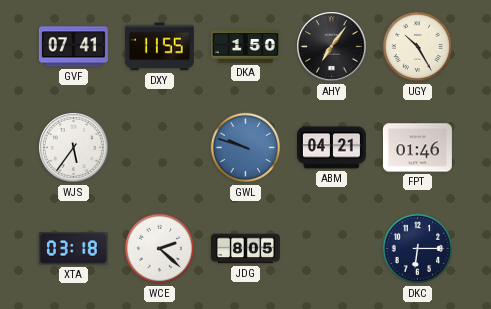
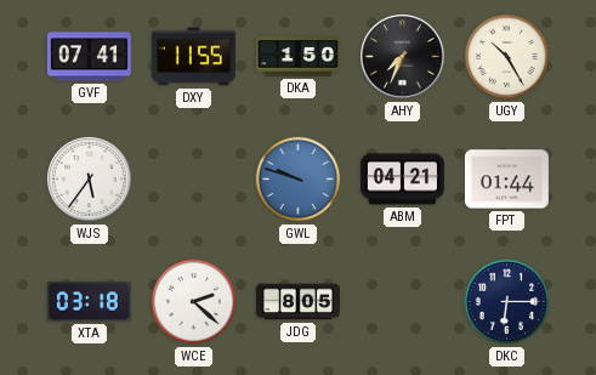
AHY: 7:06 -> 7:34 (403, 57)
FPT: 01:46 -> 01:44 (506, 180)
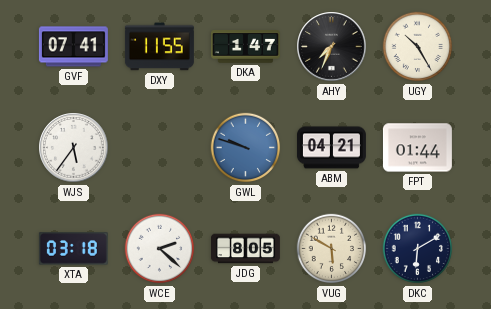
DKA: 1:50 -> 1:47 (245, 47)
VUG: none -> 5:50 (332, 249)
DKC: 6:15 -> 6:10 (418, 249)
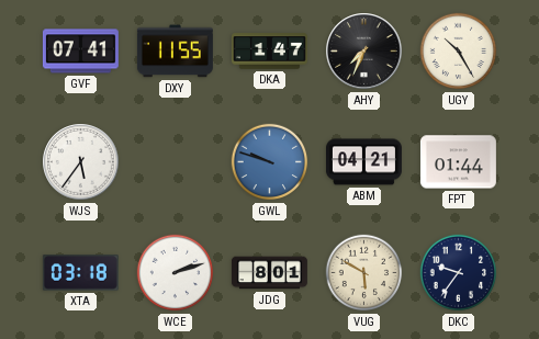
WCE: 2:22 -> 2:12 (176, 273)
JDG: 8:05 -> 8:01 (269, 273)
DKC: 6:10 -> 9:36 (459, 273)
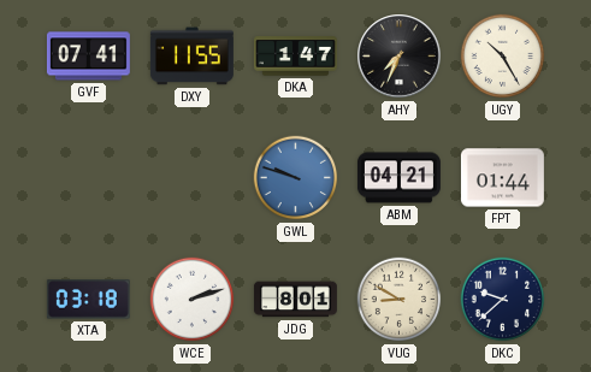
WJS: 5:36 -> none (81, 162)
VUG: 5:50 -> 8:50 (400, 300)
DKC: 9:36 -> 9:38 (503, 300)
